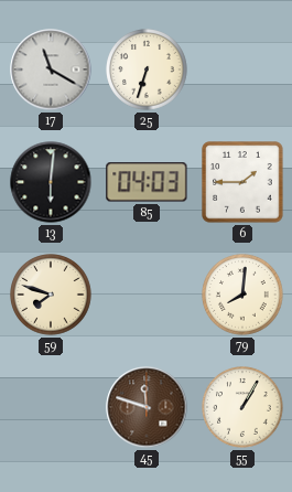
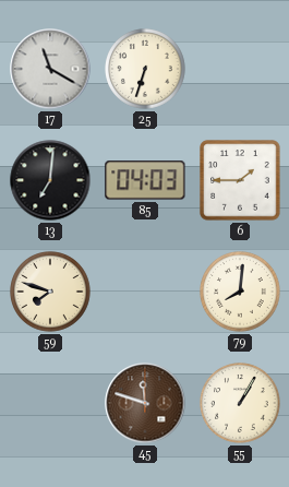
13: 6:01 -> 7:01 (50, 180)
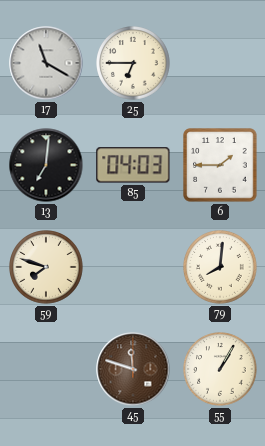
25: 6:33 -> 6:45 (133, 63)
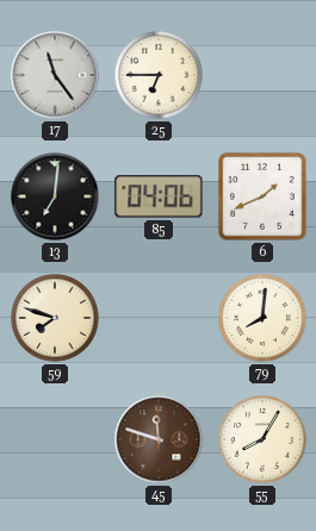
17: 11:20 -> 11:24 (55, 75)
85: 04:03 -> 04:06 (159, 196)
6: 1:45 -> 1:41 (262, 196)
55: 1:05 -> 8:05 (262, 439)
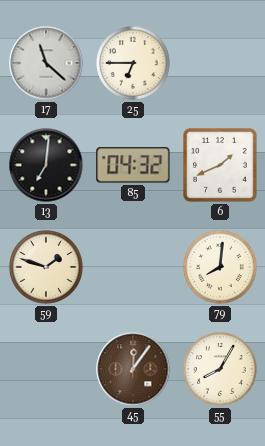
17: 11:24 -> 11:22 (46, 63)
85: 04:06 -> 04:32 (133, 165)
59: 7:48 -> 1:48 (46, 267)
45: 11:48 -> 12:06 (133, 369)
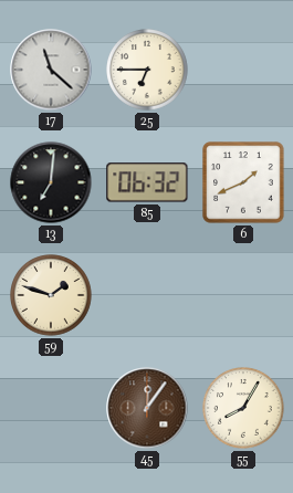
85: 04:32 -> 06:32 (147, 182)
79: 8:01 -> none (220, 267)
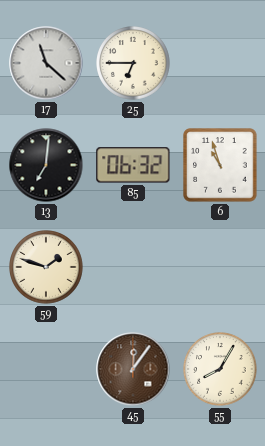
6: 1:41 -> 10:57 (220, 165)
